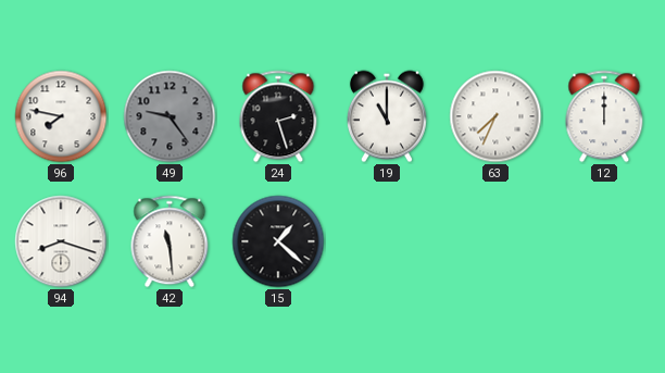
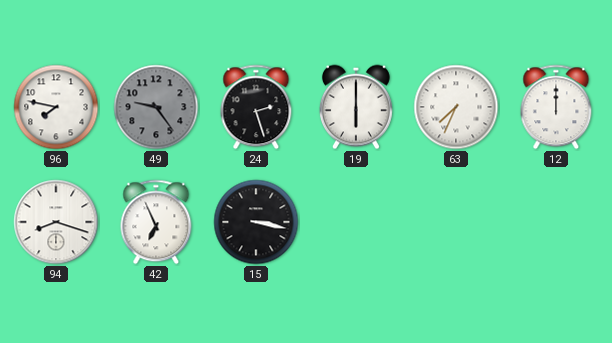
19: 11:00 -> 6:00 (356, 107)
42: 11:29 -> 6:56 (156, 222)
15: 1:22 -> 3:17 (256, 222)
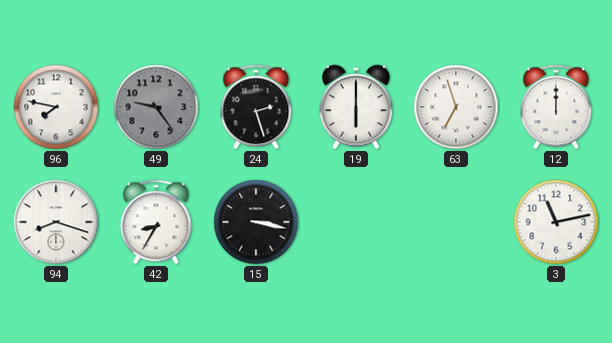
63: 7:34 -> 6:57 (456, 107)
42: 6:56 -> 8:35 (156, 222)
3: none -> 11:13 (556, 222)
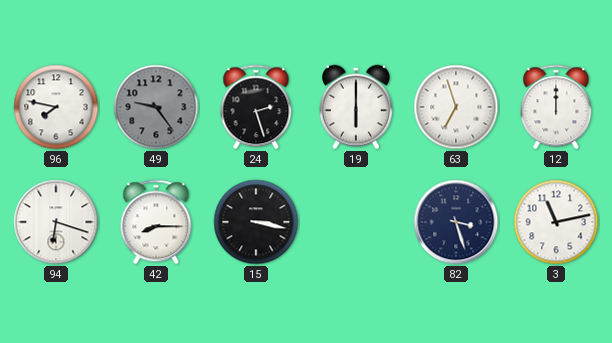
94: 8:18 -> 6:18 (56, 222)
42: 8:35 -> 8:15 (156, 222)
82: none -> 3:27 (456, 222)
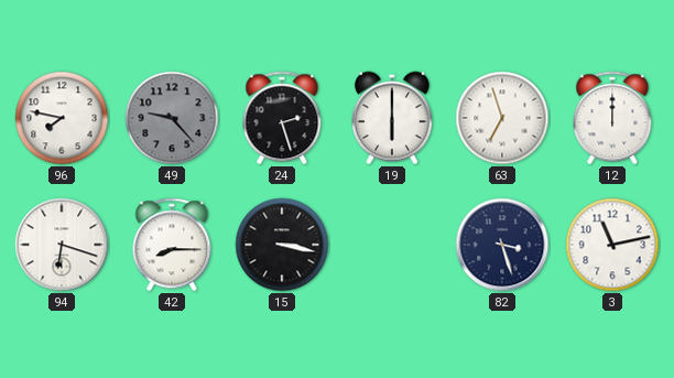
49: 9:24 -> 9:23 (172, 118)
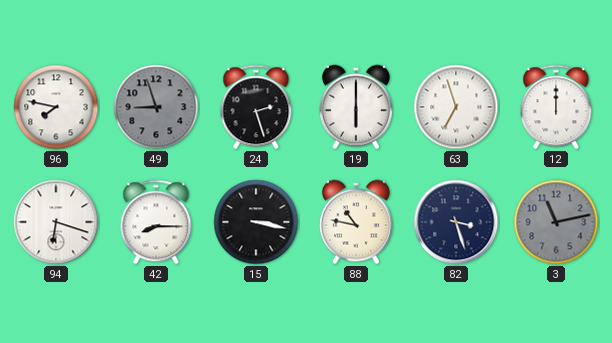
49: 9:23 -> 8:57 (156, 107)
88: none -> 10:47 (356, 222)
3 dial: white -> grey (556, 222)
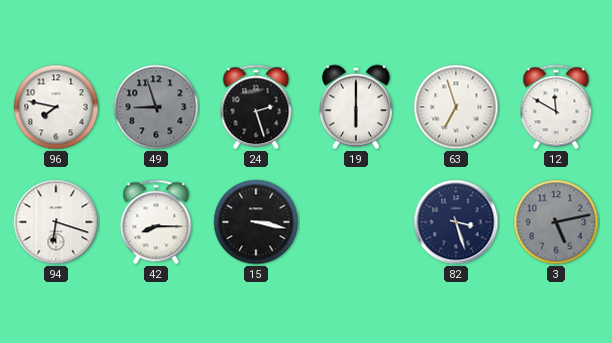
12: 12:00 -> 11:50 (556, 107)
88: 10:47 -> none (356, 222)
3: 11:13 -> 5:13 (556, 222)
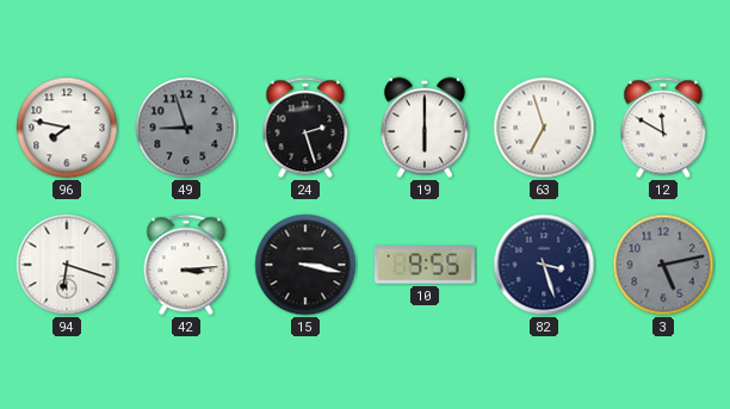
42: 8:15 -> 3:14 (186, 265)
10: none -> 9:55 (425, 265)
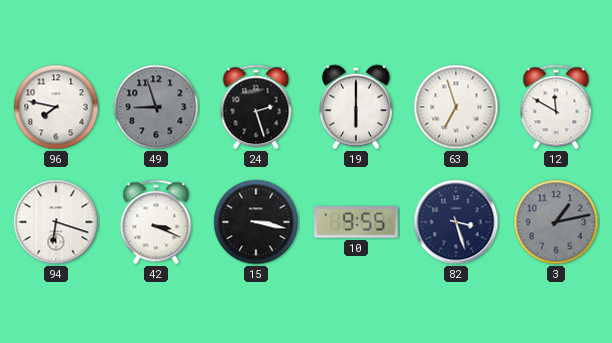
42: 3:14 -> 3:19 (156, 222)
3: 5:13 -> 1:13 (556, 222)
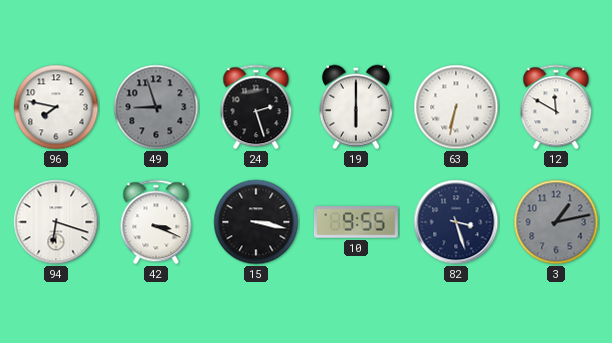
63: 6:57 -> 6:32 (456, 107)
